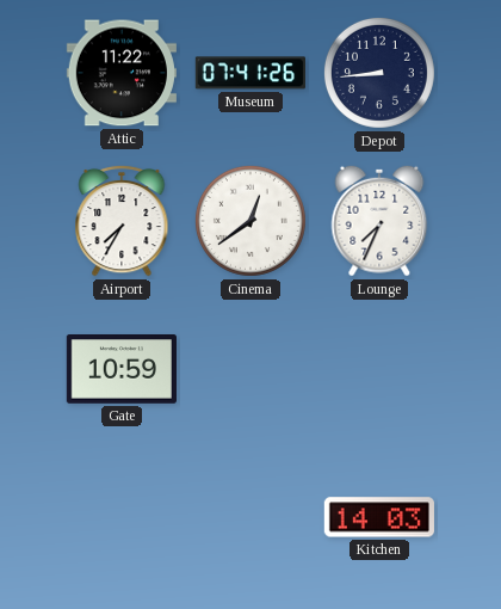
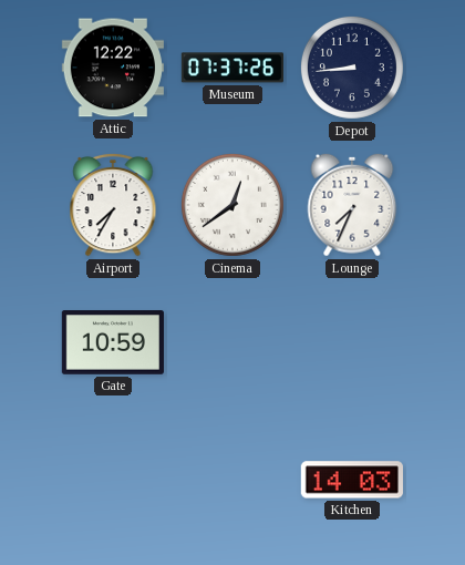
Attic: 11:22 -> 12:22 (113, 68)
Museum: 07:41 -> 07:37 (232, 68)
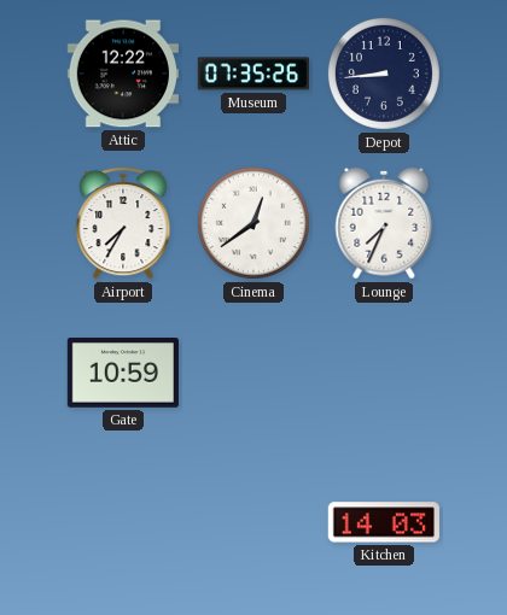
Museum: 07:37 -> 07:35 (253, 74)
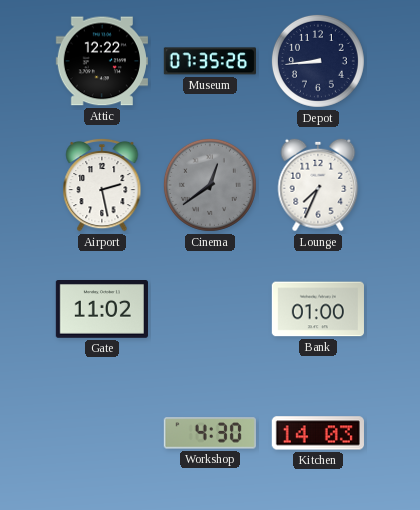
Airport: 7:35 -> 2:28 (102, 185)
Cinema dial: white -> grey (210, 185)
Gate: 10:59 -> 11:02 (102, 309)
Bank: none -> 01:00 (318, 309)
Workshop: none -> 4:30 (210, 433)
